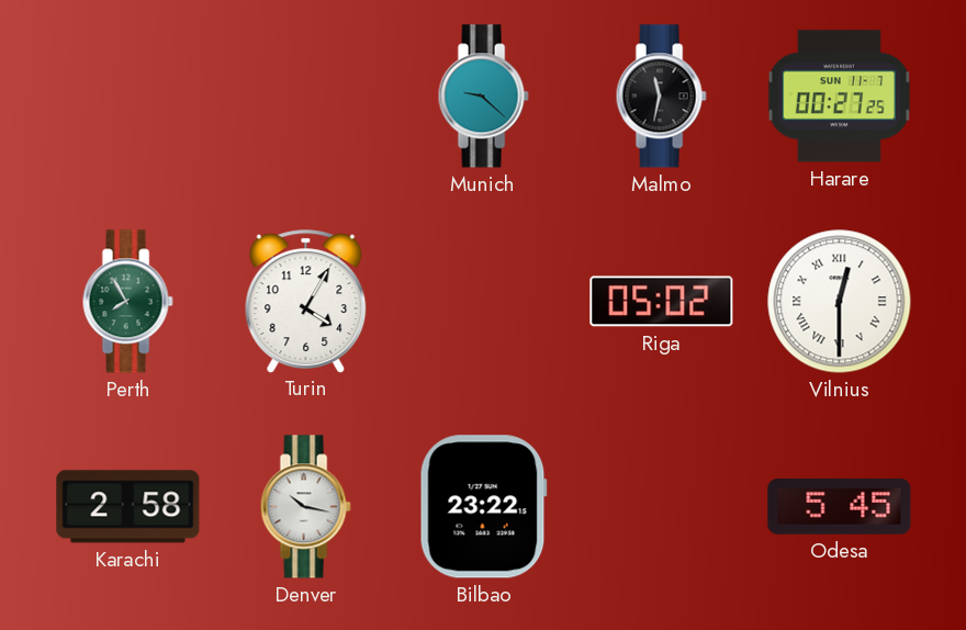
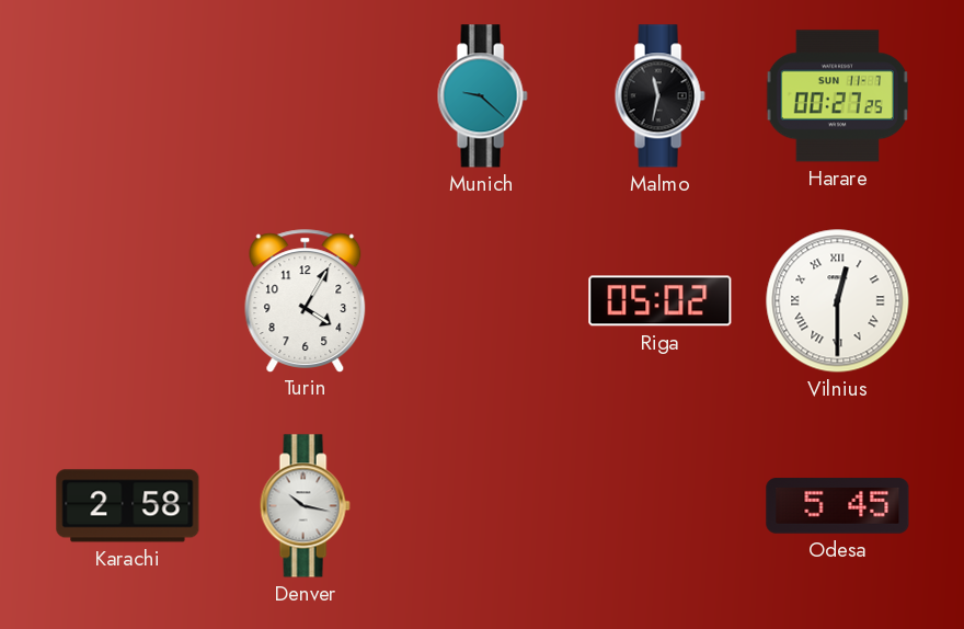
Perth: 7:55 -> none (127, 302)
Bilbao: 23:22 -> none (483, 507)
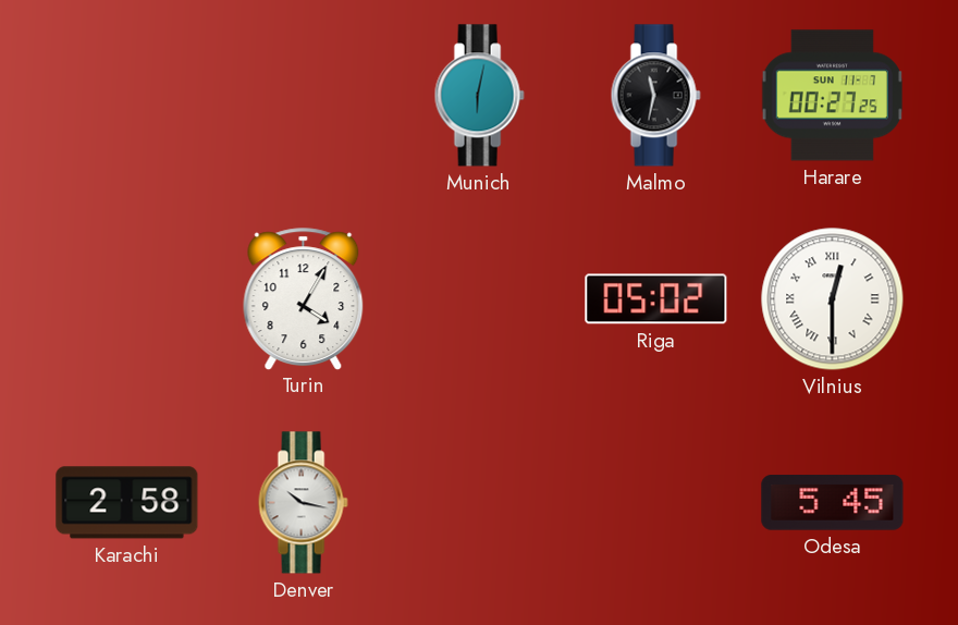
Munich: 9:22 -> 6:02 (479, 96)
